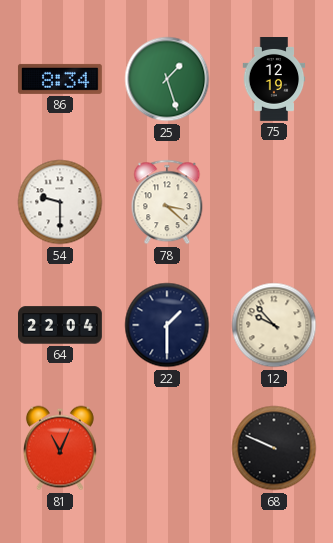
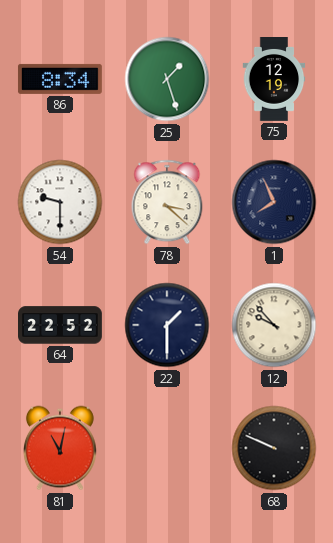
1: none -> 7:56 (274, 202)
64: 22:04 -> 22:52 (61, 325)
81: 11:04 -> 11:02 (60, 448)
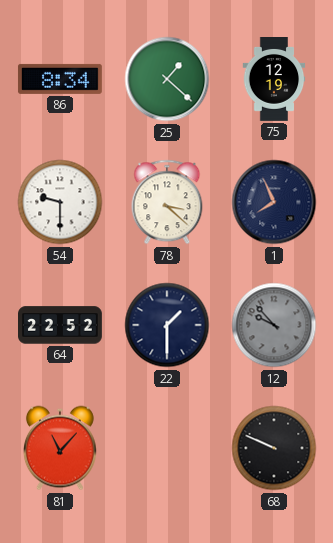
25: 1:27 -> 1:22 (167, 79)
12 dial: cream -> grey (274, 325)
81: 11:02 -> 11:07 (60, 448)
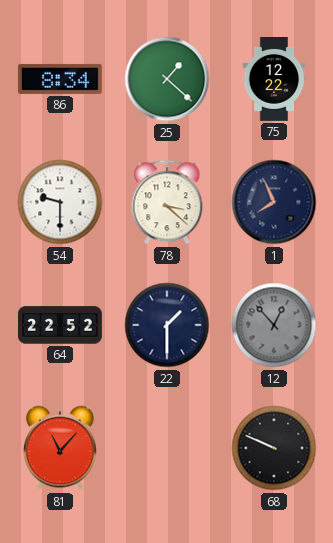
75: 12:19 -> 12:22 (274, 80)
12: 9:53 -> 12:53 (274, 325)
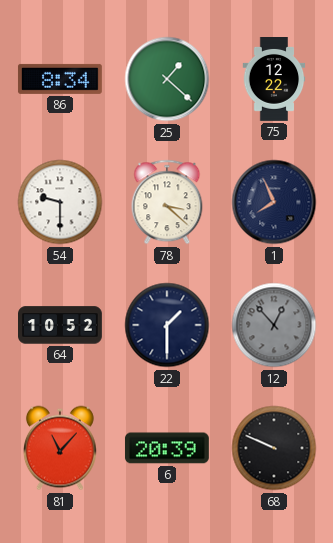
64: 22:52 -> 10:52 (61, 325)
6: none -> 20:39 (167, 448)
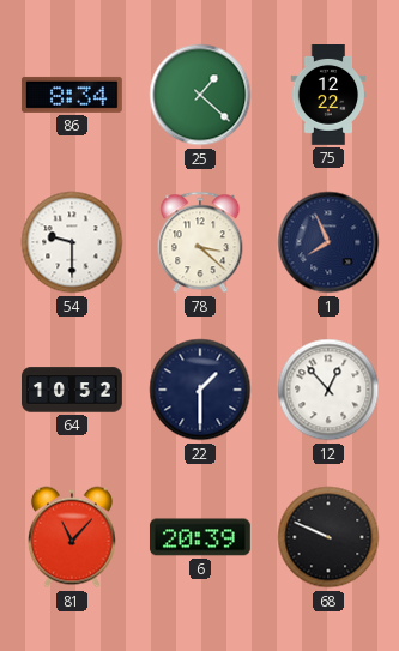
12 dial: grey -> white (328, 390)
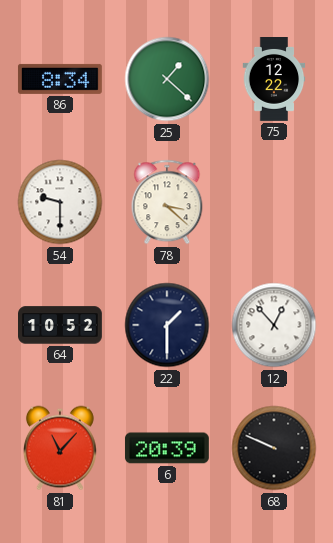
1: 7:56 -> none (328, 242)
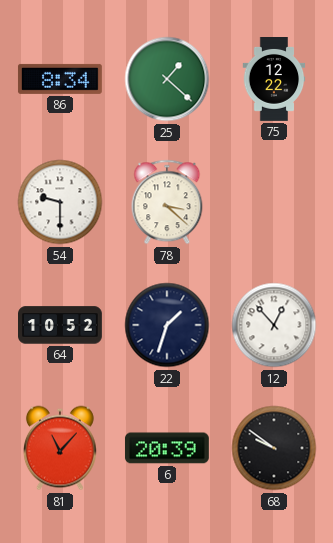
22: 1:30 -> 1:33 (167, 325)
68: 9:49 -> 9:51 (274, 448)
